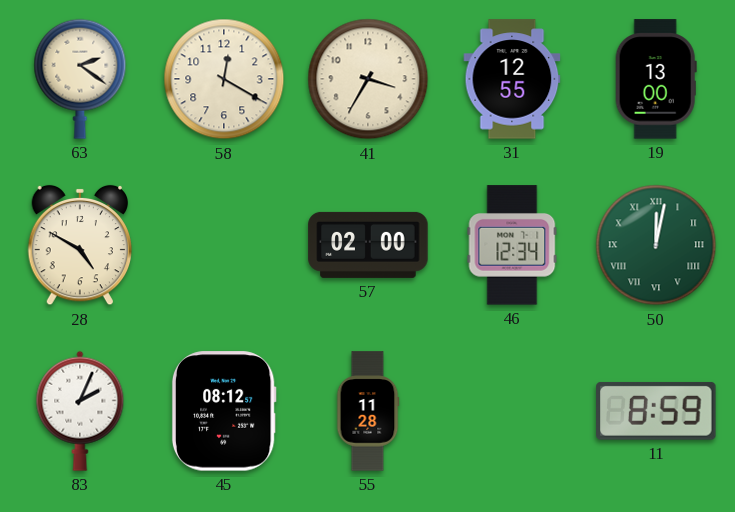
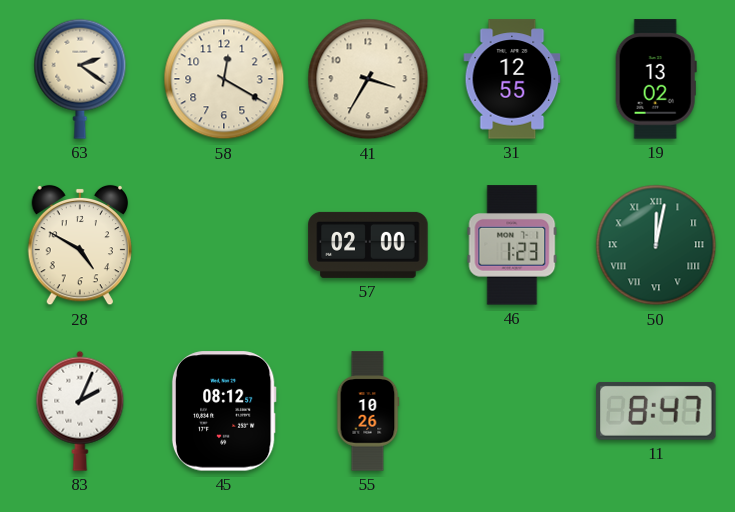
19: 13:00 -> 13:02 (656, 79)
46: 12:34 -> 1:23 (512, 245)
55: 11:28 -> 10:26 (368, 411)
11: 8:59 -> 8:47 (656, 411)
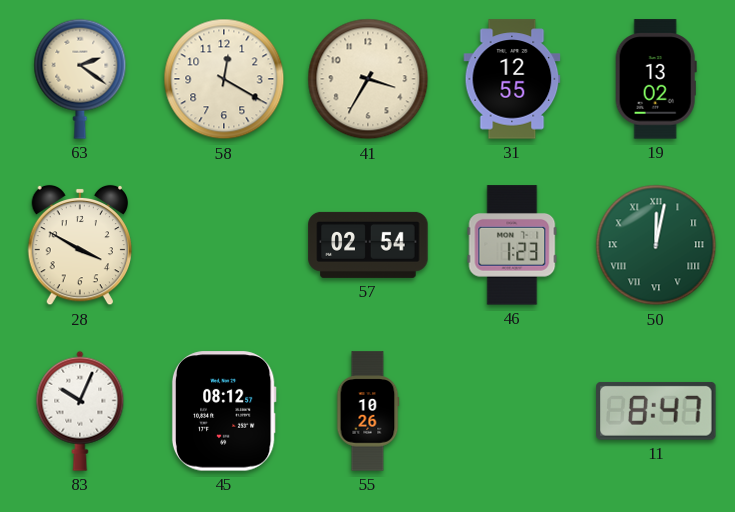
28: 4:50 -> 3:50 (79, 245)
57: 02:00 -> 02:54 (368, 245)
83: 2:04 -> 10:04 (80, 411)
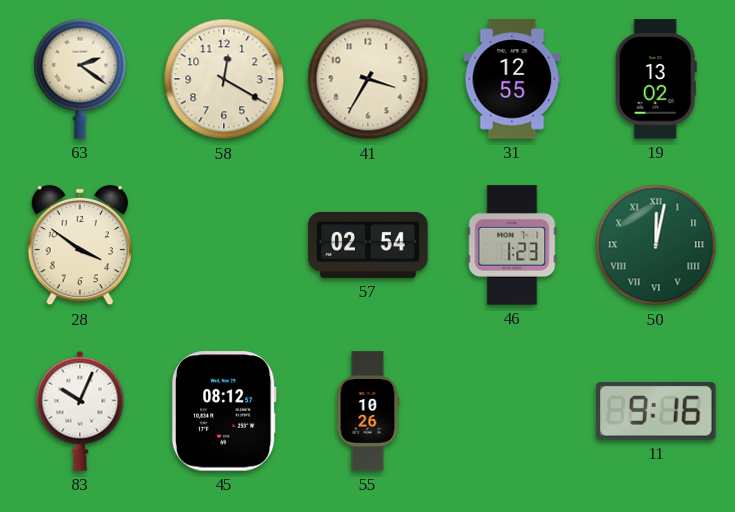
28: 3:50 -> 3:51 (79, 245)
11: 8:47 -> 9:16 (656, 411)
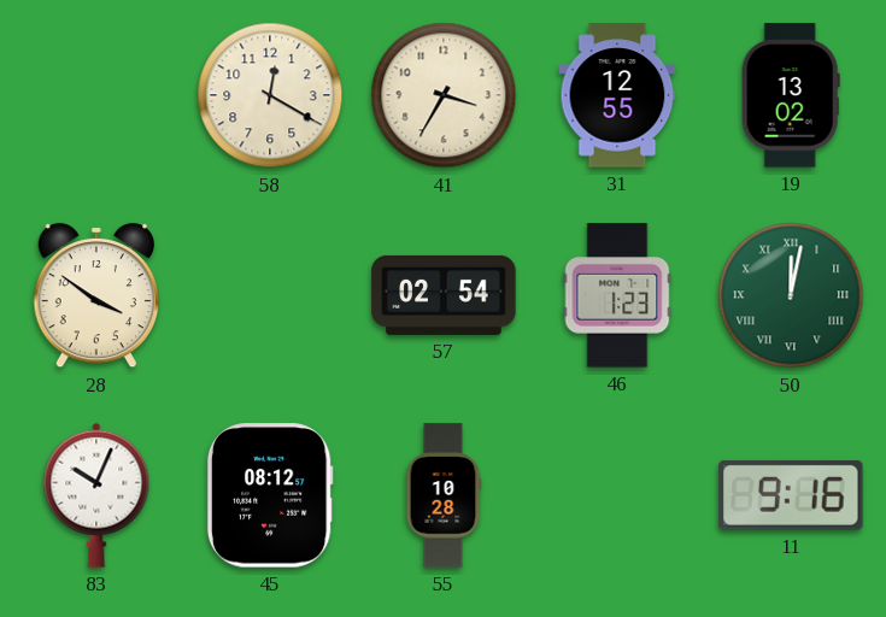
63: 2:21 -> none (80, 79)
55: 10:26 -> 10:28 (444, 495)
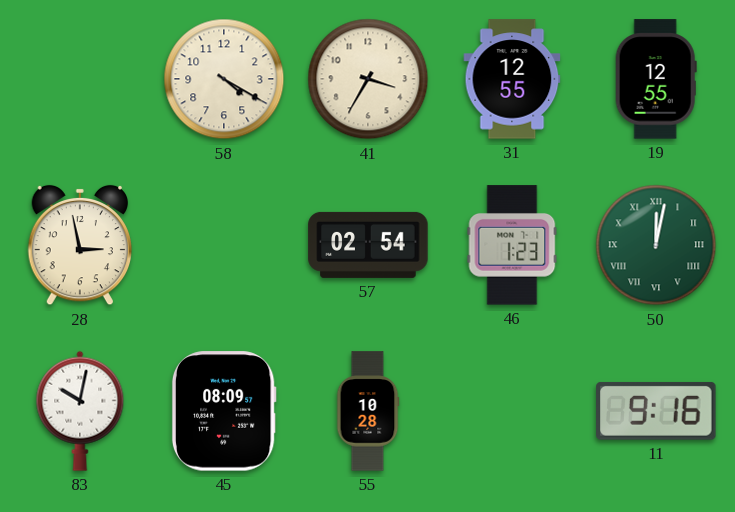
58: 12:20 -> 4:20 (224, 79)
19: 13:02 -> 12:55 (656, 79)
28: 3:51 -> 2:58 (79, 245)
83: 10:04 -> 10:02 (80, 411)
45: 08:12 -> 08:09 (224, 411)
